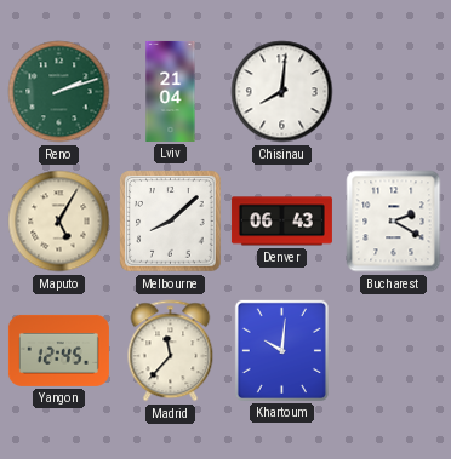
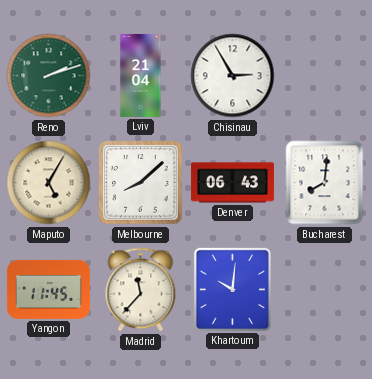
Chisinau: 8:01 -> 2:55 (233, 76)
Bucharest: 2:20 -> 8:01 (325, 183)
Yangon: 12:45 -> 11:45 (48, 289)
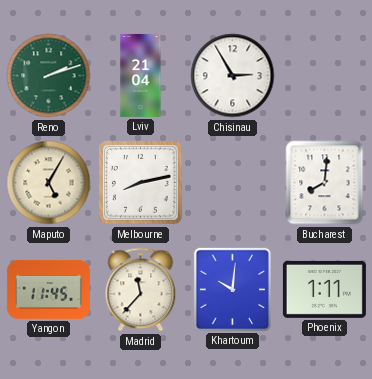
Melbourne: 8:08 -> 8:13 (141, 183)
Denver: 06:43 -> none (232, 183)
Phoenix: none -> 1:11 (324, 289)
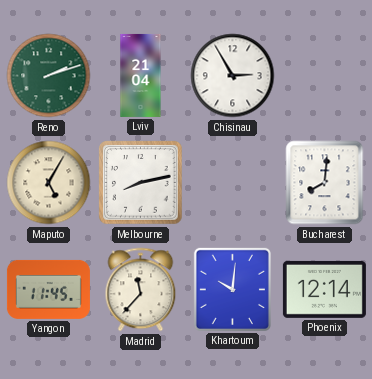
Phoenix: 1:11 -> 12:14 (324, 289)
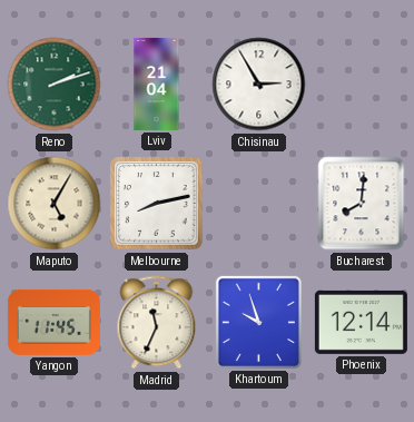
Madrid: 11:37 -> 11:34 (157, 323)
Khartoum: 10:01 -> 9:57 (258, 322)
